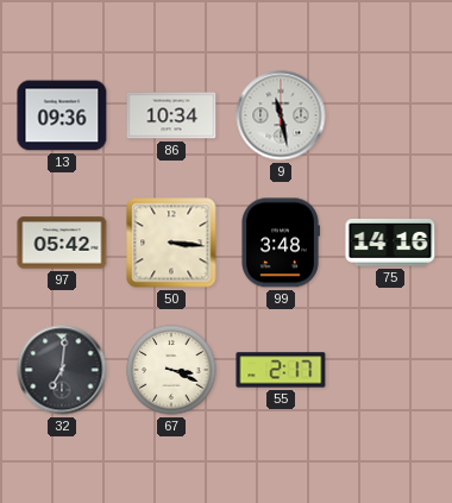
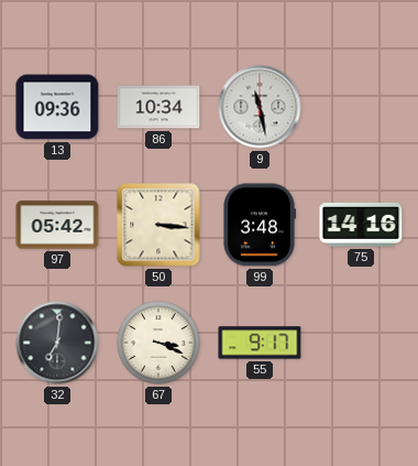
55: 2:17 -> 9:17 (260, 343)
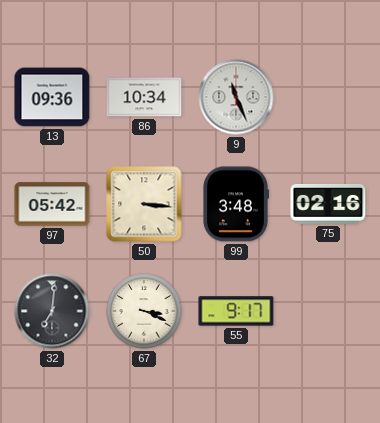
9: 11:28 -> 11:26 (236, 97)
75: 14:16 -> 02:16 (328, 204)
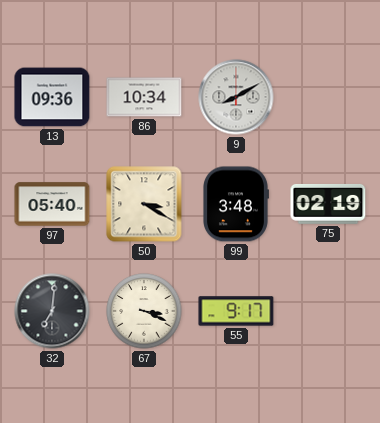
9: 11:26 -> 8:10 (236, 97)
97: 05:42 -> 05:40 (52, 204)
50: 3:16 -> 3:20 (144, 204)
75: 02:16 -> 02:19 (328, 204)
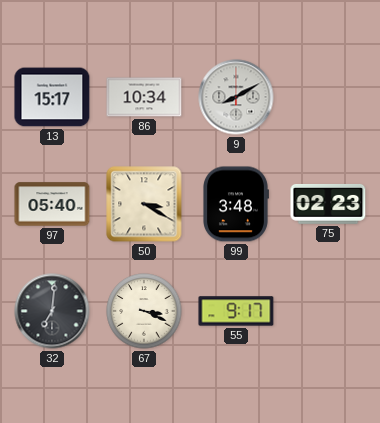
13: 09:36 -> 15:17 (52, 97)
75: 02:19 -> 02:23 (328, 204)
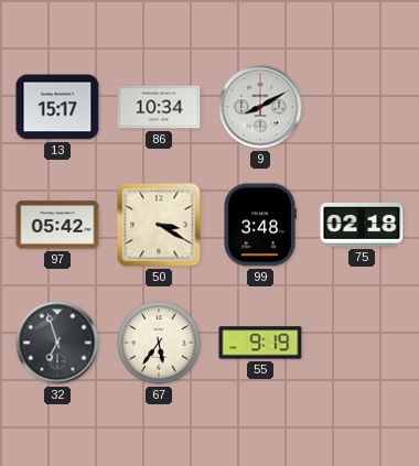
97: 05:40 -> 05:42 (57, 225)
75: 02:23 -> 02:18 (362, 225)
32: 7:01 -> 6:57 (57, 343)
67: 3:19 -> 5:36 (159, 343)
55: 9:17 -> 9:19 (260, 343)
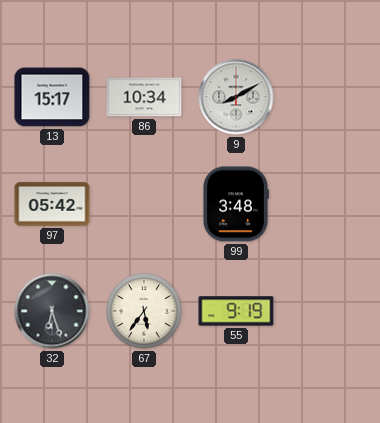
50: 3:20 -> none (159, 225)
75: 02:18 -> none (362, 225)
32: 6:57 -> 6:27 (52, 311)
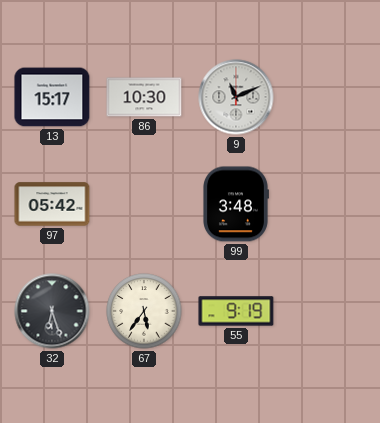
86: 10:34 -> 10:30 (144, 97)
9: 8:10 -> 11:11 (236, 97)
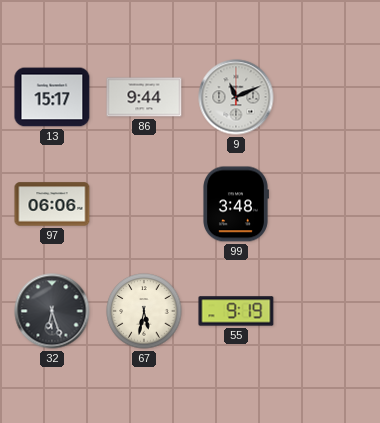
86: 10:30 -> 9:44 (144, 97)
97: 05:42 -> 06:06 (52, 204)
67: 5:36 -> 5:32 (144, 311)
